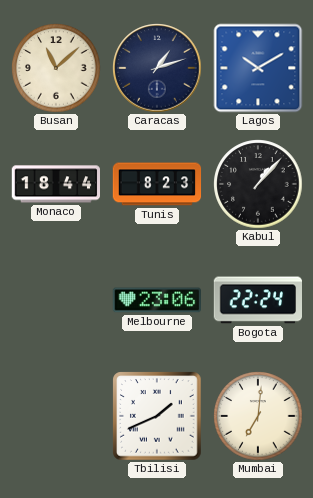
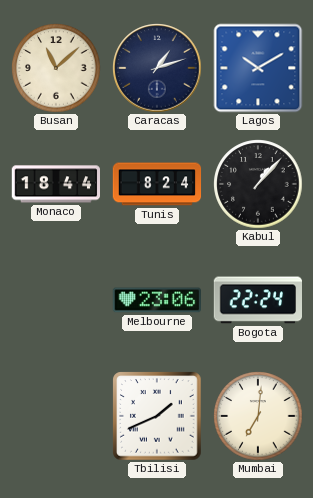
Tunis: 8:23 -> 8:24 (157, 184)
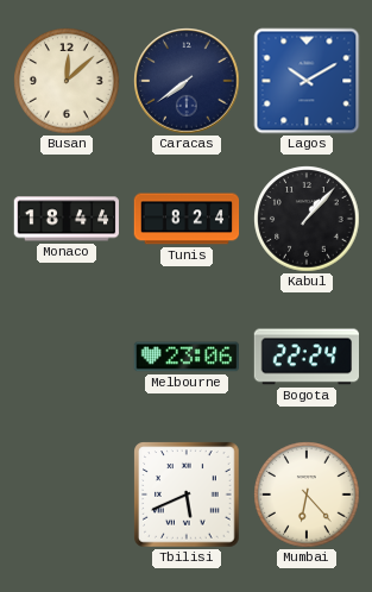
Busan: 11:08 -> 12:08 (67, 81)
Caracas: 1:12 -> 7:39 (187, 81)
Tbilisi: 1:41 -> 5:41 (187, 495)
Mumbai: 7:01 -> 6:23 (307, 495)
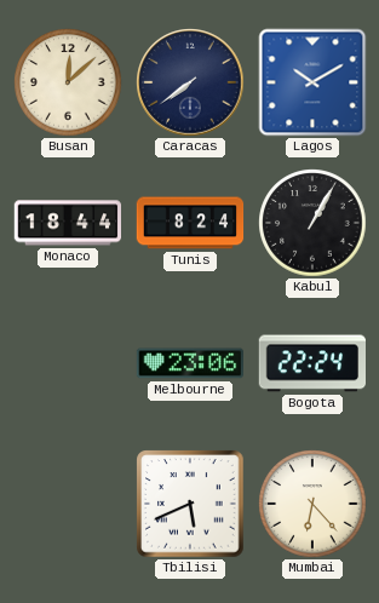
Kabul: 1:07 -> 1:05 (312, 223)
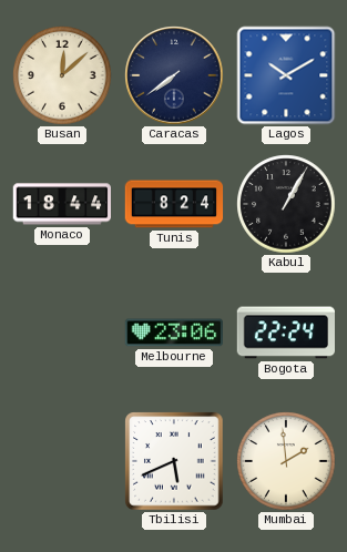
Mumbai: 6:23 -> 1:59 (286, 461)
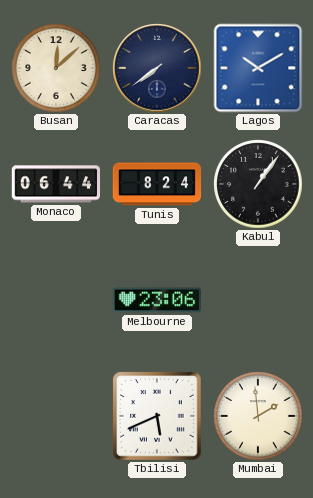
Monaco: 18:44 -> 06:44 (55, 184)
Kabul: 1:05 -> 1:06 (258, 184)
Bogota: 22:24 -> none (285, 333)
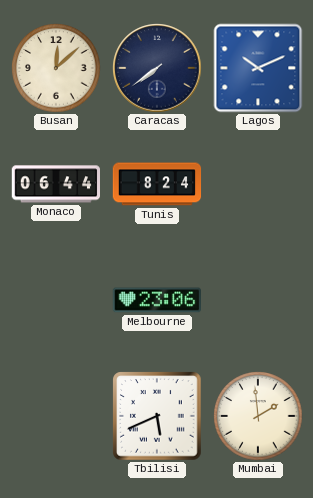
Lagos: 10:10 -> 10:11 (258, 68)
Kabul: 1:06 -> none (258, 184)
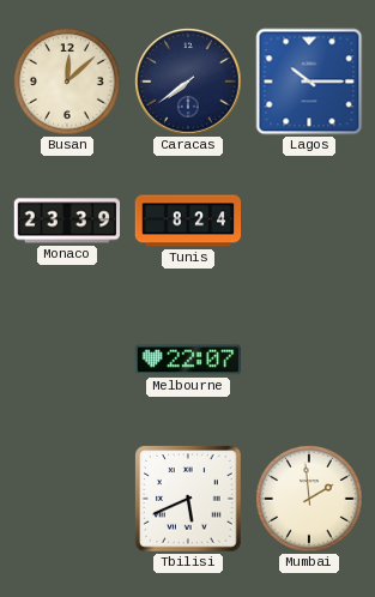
Lagos: 10:11 -> 10:15 (309, 82)
Monaco: 06:44 -> 23:39 (66, 221)
Melbourne: 23:06 -> 22:07 (187, 360)
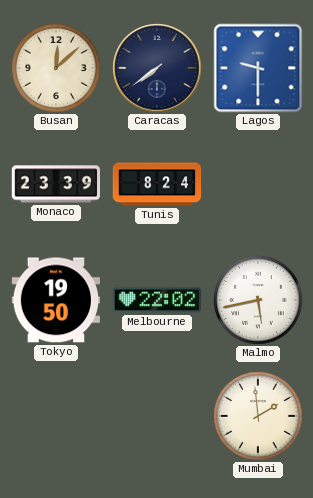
Lagos: 10:15 -> 9:30 (258, 68)
Tokyo: none -> 19:50 (55, 300)
Melbourne: 22:07 -> 22:02 (156, 300)
Malmo: none -> 5:43 (258, 300)
Tbilisi: 5:41 -> none (188, 499)
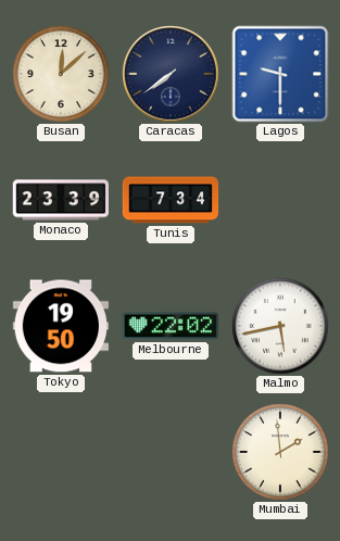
Tunis: 8:24 -> 7:34 (171, 200)
